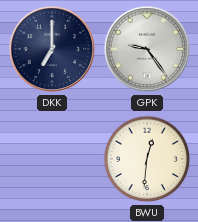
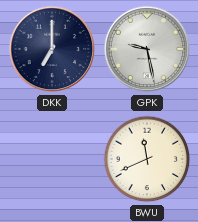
GPK: 9:24 -> 9:28 (147, 49)
BWU: 12:31 -> 11:41 (147, 159)
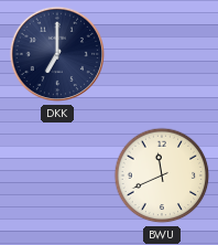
GPK: 9:28 -> none (147, 49)
